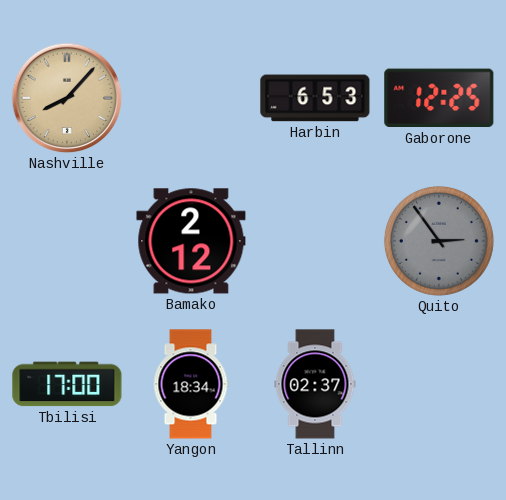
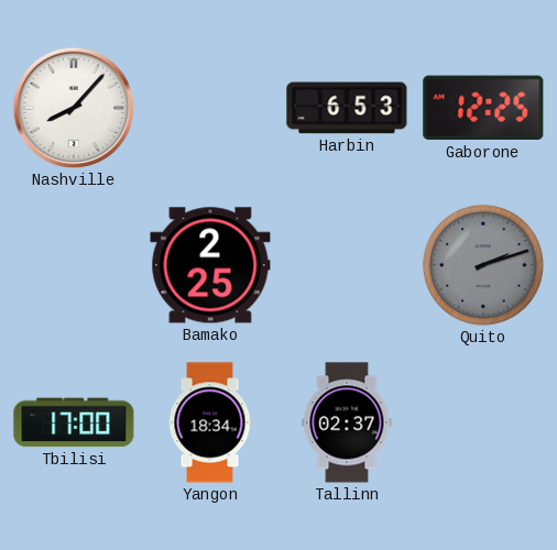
Nashville dial: champagne -> white (74, 108)
Bamako: 2:12 -> 2:25 (210, 265)
Quito: 2:54 -> 2:12 (483, 265)
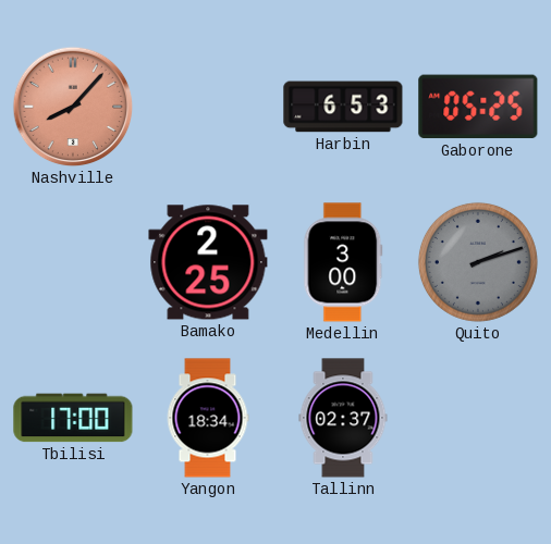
Nashville dial: white -> salmon (73, 107)
Gaborone: 12:25 -> 05:25 (478, 107)
Medellin: none -> 3:00 (343, 262)
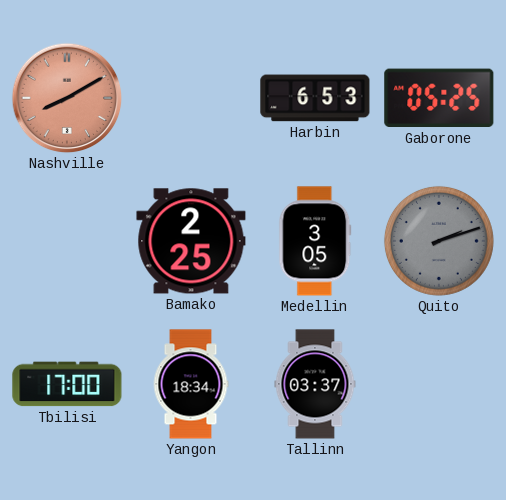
Nashville: 8:07 -> 8:10 (67, 98)
Medellin: 3:00 -> 3:05 (315, 241)
Tallinn: 02:37 -> 03:37 (315, 384)
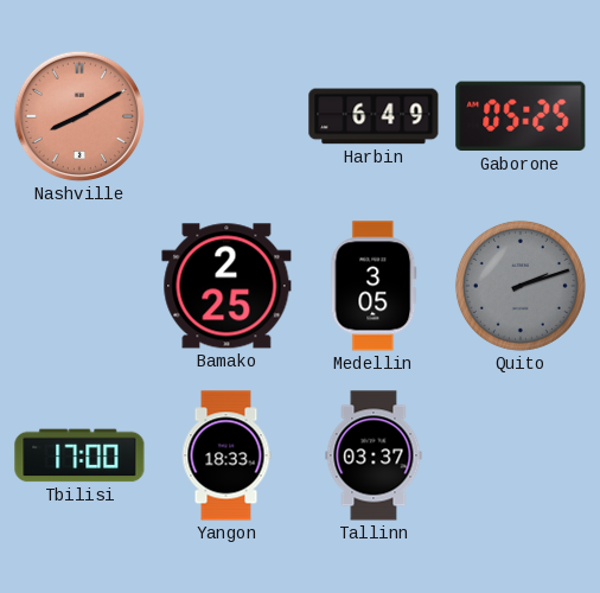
Harbin: 6:53 -> 6:49 (374, 116)
Yangon: 18:34 -> 18:33 (226, 455)
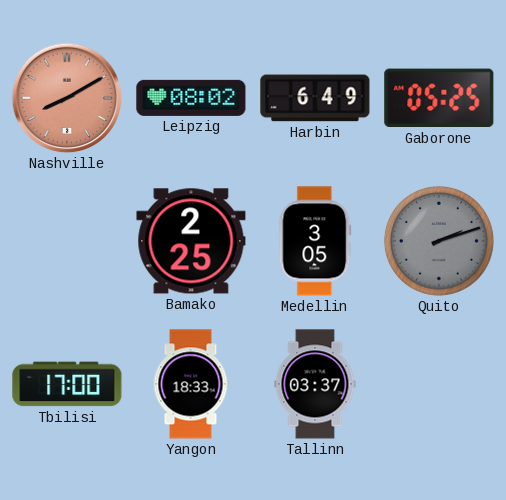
Leipzig: none -> 08:02 (191, 98)
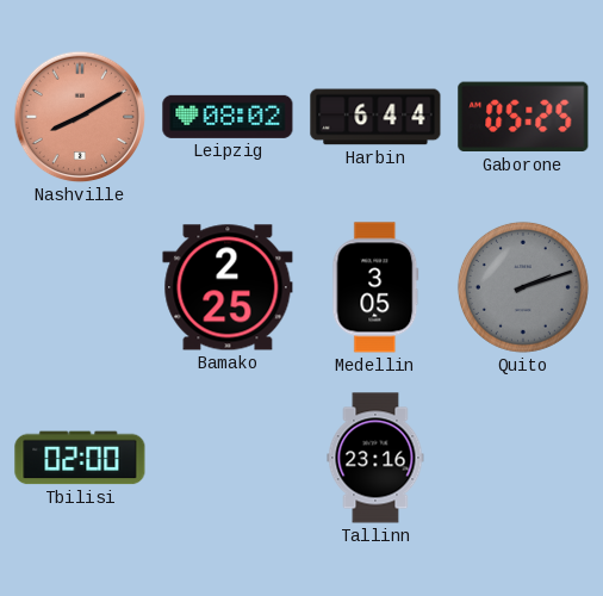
Harbin: 6:49 -> 6:44 (375, 117)
Tbilisi: 17:00 -> 02:00 (80, 458)
Yangon: 18:33 -> none (191, 384)
Tallinn: 03:37 -> 23:16 (375, 458)
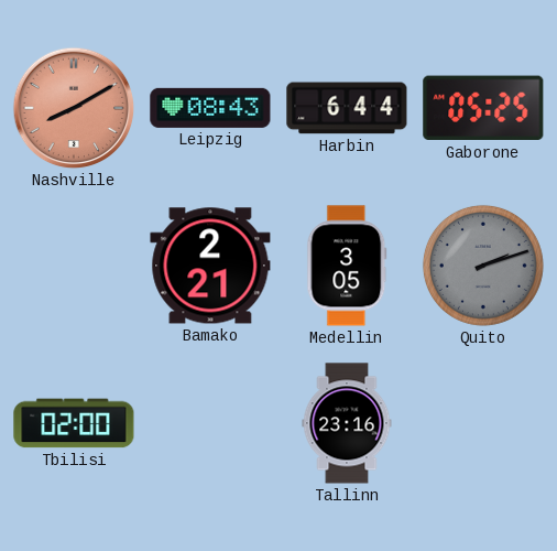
Leipzig: 08:02 -> 08:43 (210, 108)
Bamako: 2:25 -> 2:21 (210, 266)
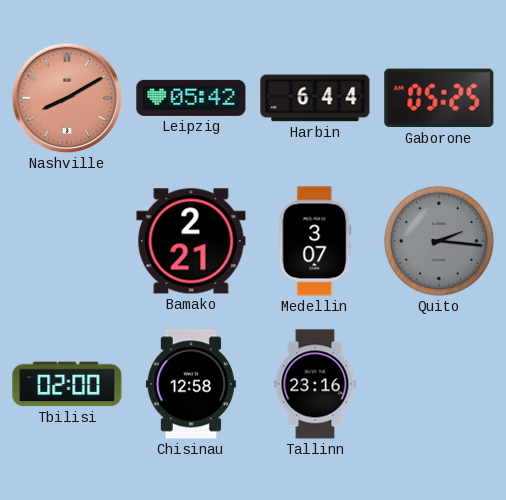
Leipzig: 08:43 -> 05:42 (191, 98)
Medellin: 3:05 -> 3:07 (315, 241)
Quito: 2:12 -> 2:16 (439, 241)
Chisinau: none -> 12:58 (191, 384)
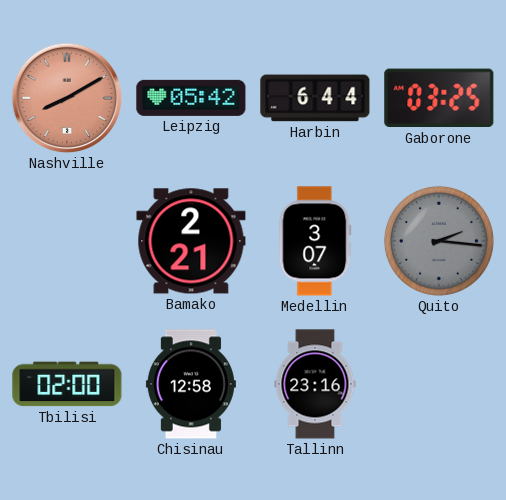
Gaborone: 05:25 -> 03:25 (439, 98)
